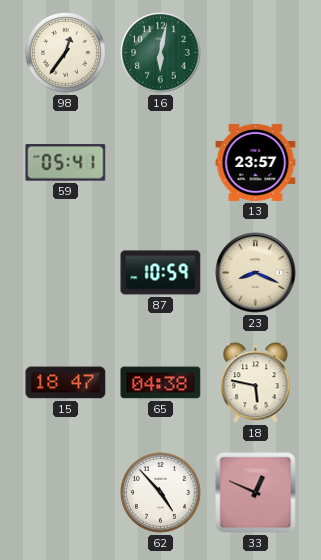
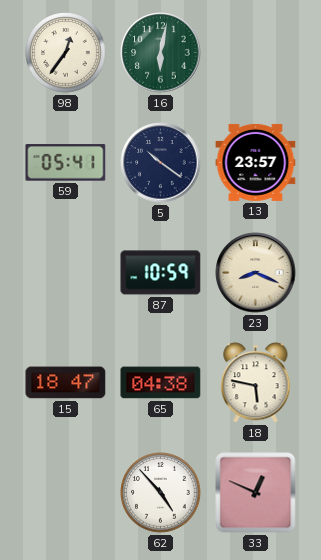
5: none -> 10:21 (161, 163)
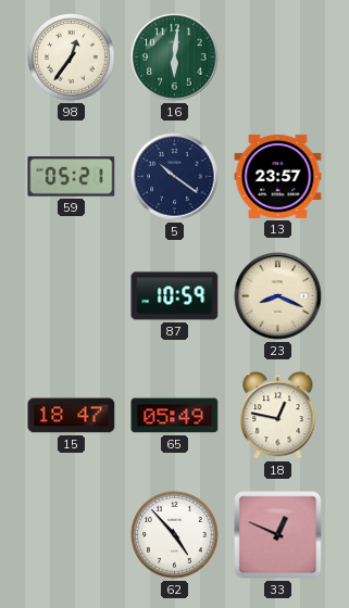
16: 6:02 -> 6:01 (175, 58)
59: 05:41 -> 05:21 (72, 177)
65: 04:38 -> 05:49 (175, 416)
18: 5:47 -> 12:47 (278, 416)
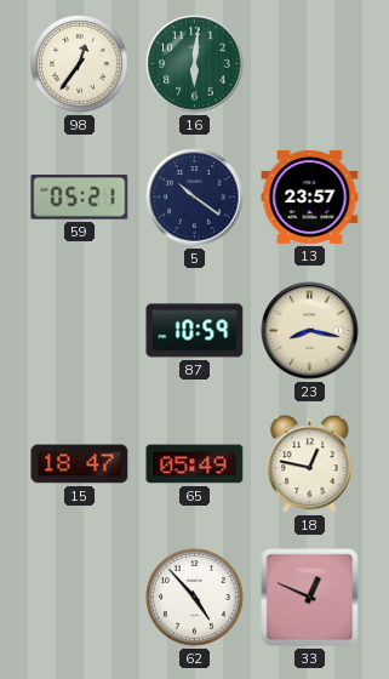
23: 8:19 -> 8:17 (310, 331)
